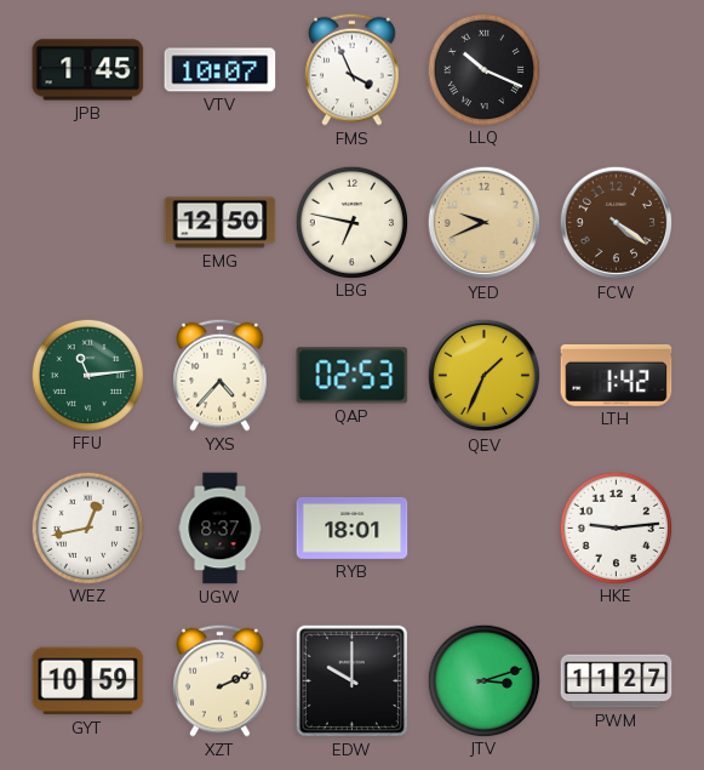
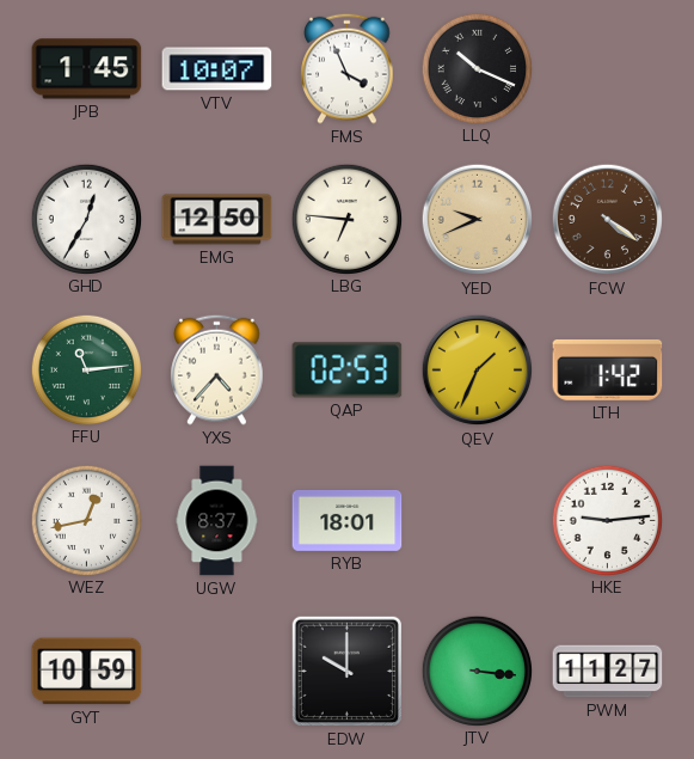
GHD: none -> 12:35 (86, 219)
LBG: 6:47 -> 6:46 (346, 219)
XZT: 2:11 -> none (221, 680)
JTV: 3:12 -> 3:16 (477, 671)
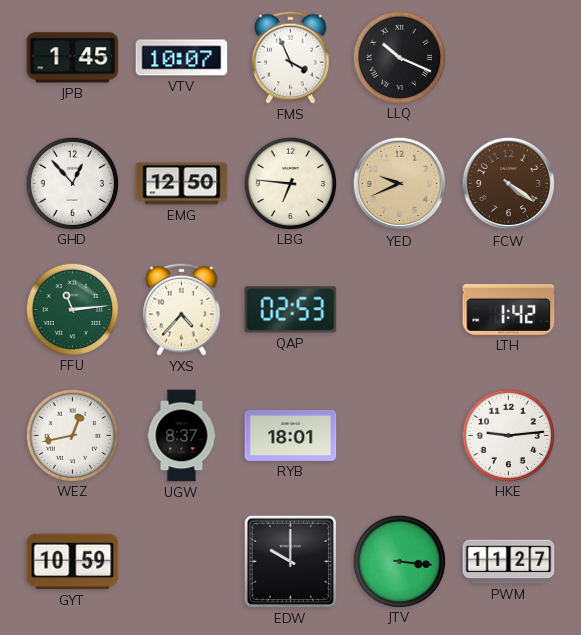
GHD: 12:35 -> 12:53 (72, 183)
QEV: 1:34 -> none (478, 371)
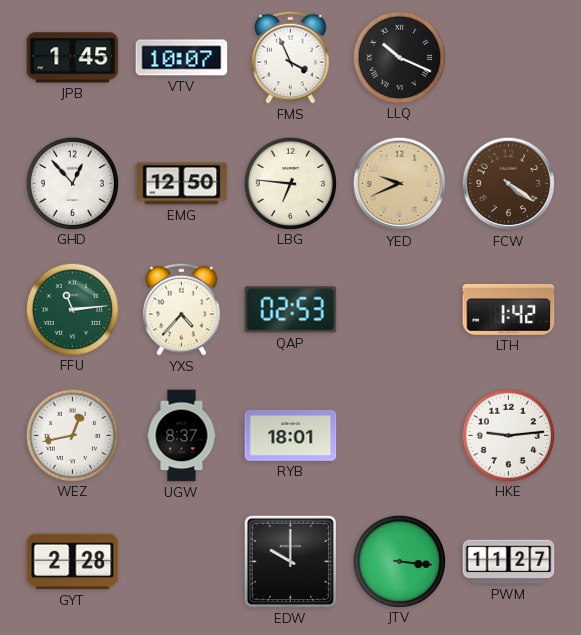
GYT: 10:59 -> 2:28 (73, 562)
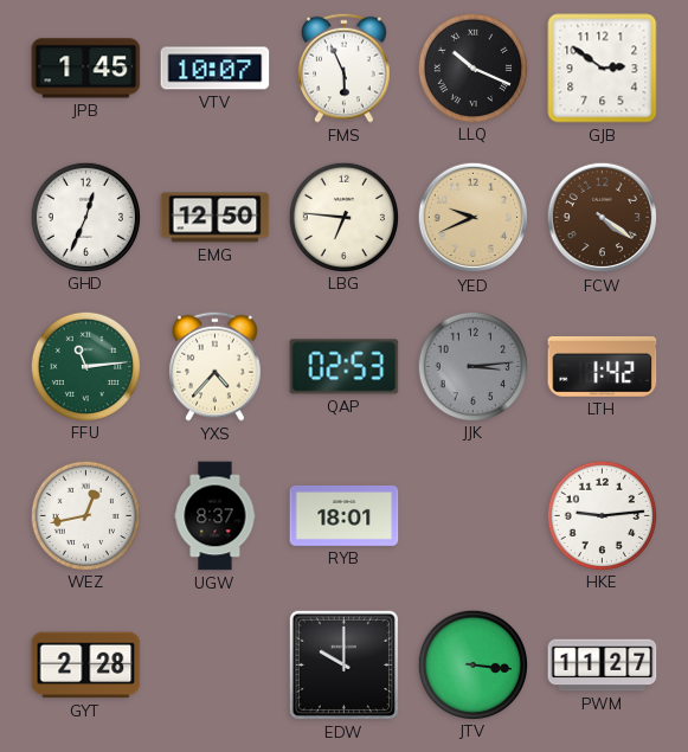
FMS: 3:56 -> 5:56 (345, 68)
GJB: none -> 2:51 (603, 69)
GHD: 12:53 -> 12:34 (85, 217)
JJK: none -> 3:14 (472, 366)
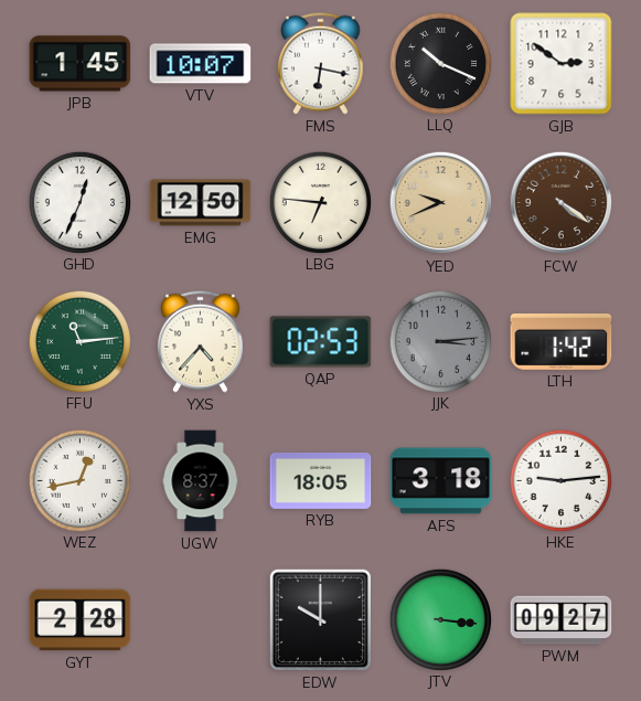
FMS: 5:56 -> 6:17 (321, 63)
RYB: 18:01 -> 18:05 (321, 480)
AFS: none -> 3:18 (441, 481)
PWM: 11:27 -> 09:27 (562, 620)
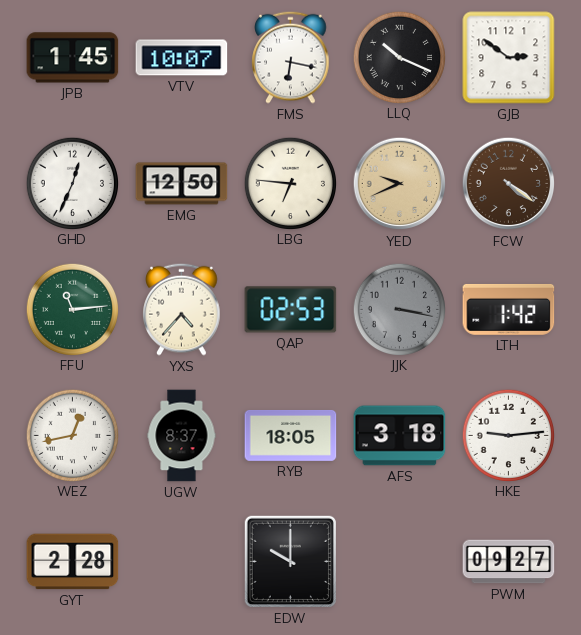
JJK: 3:14 -> 3:17 (399, 309)
JTV: 3:16 -> none (440, 619)
